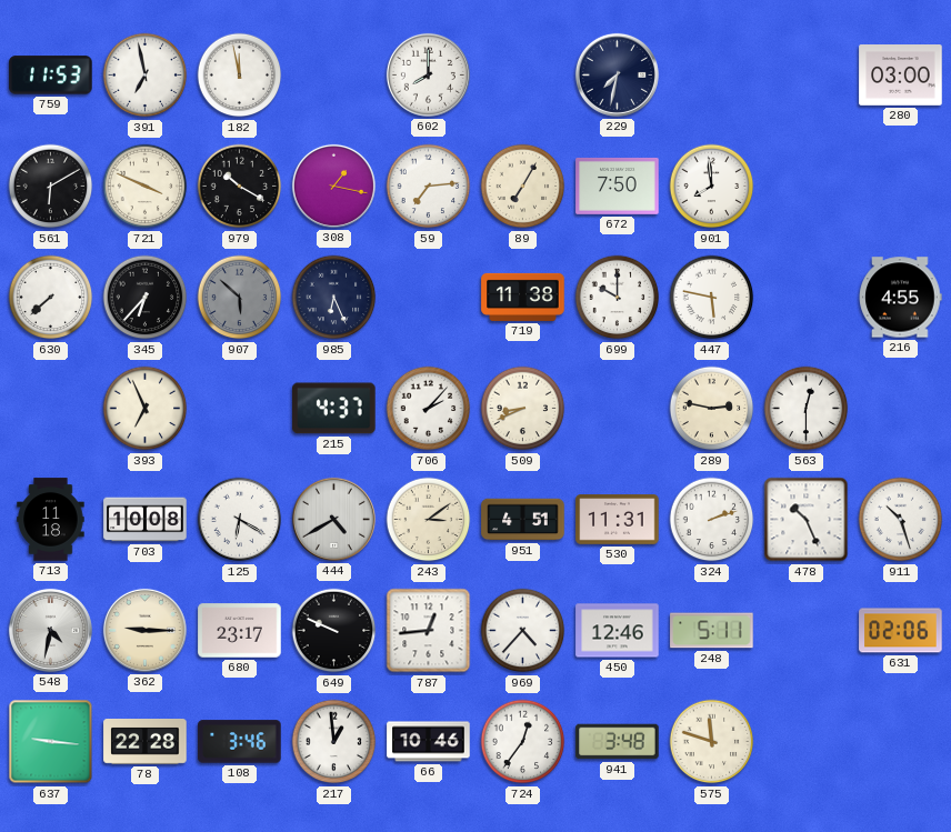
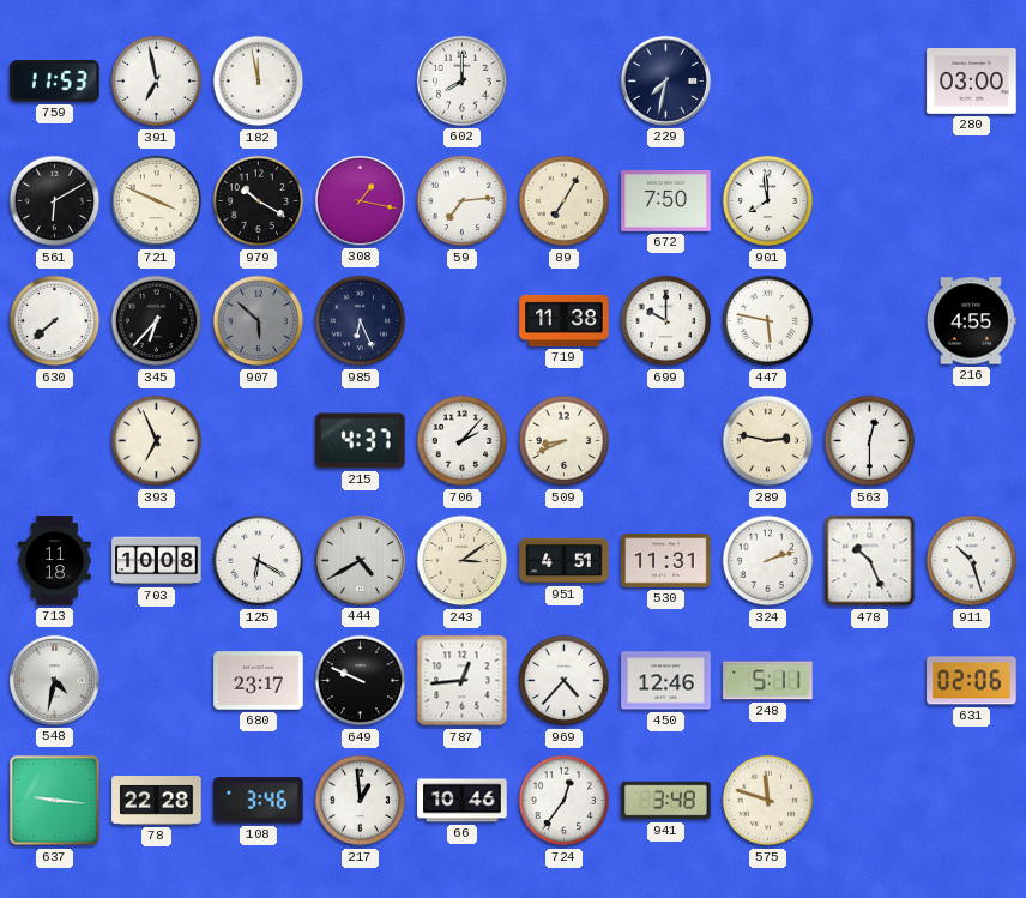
362: 9:15 -> none (144, 630)
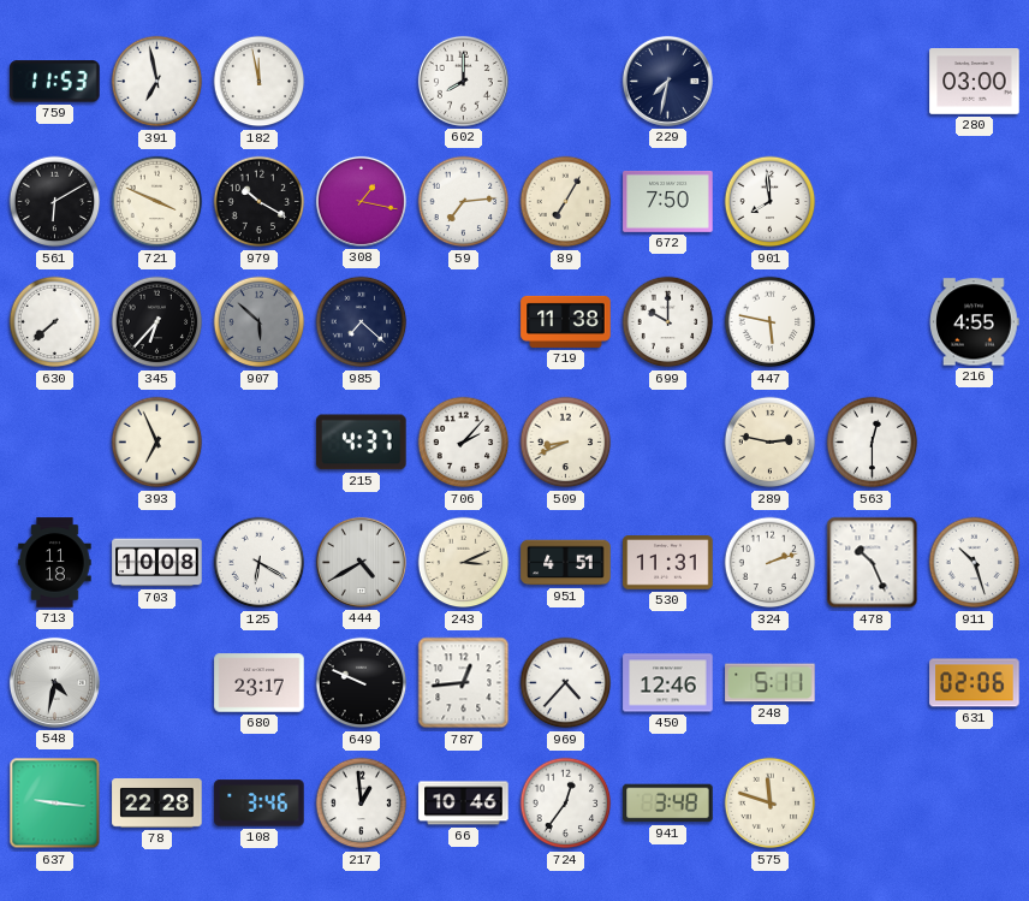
985: 6:26 -> 7:22 (362, 322)
243: 3:09 -> 3:11 (464, 563)
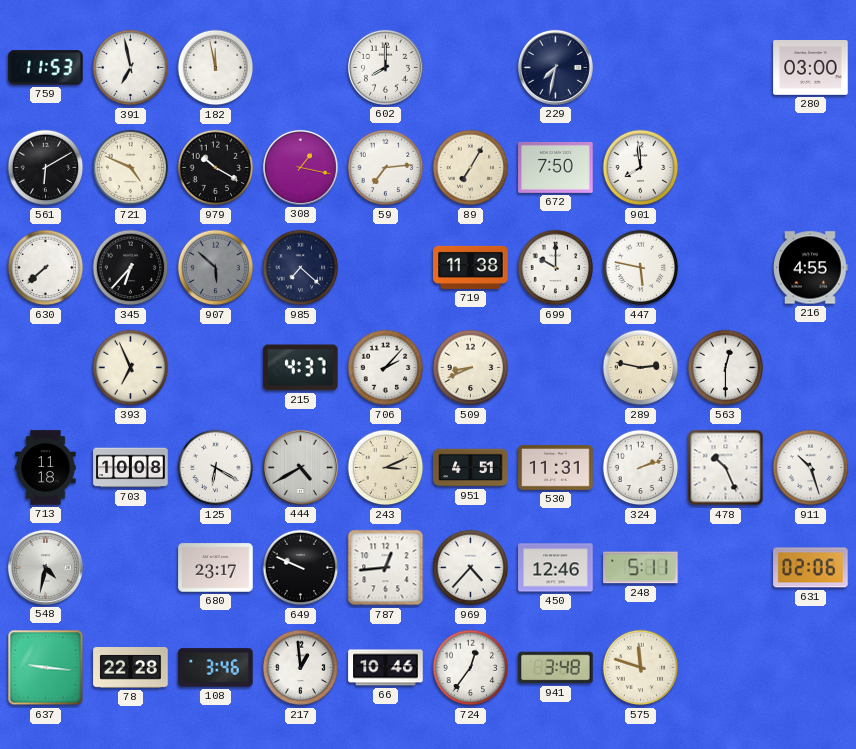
721: 3:49 -> 4:49 (131, 168)
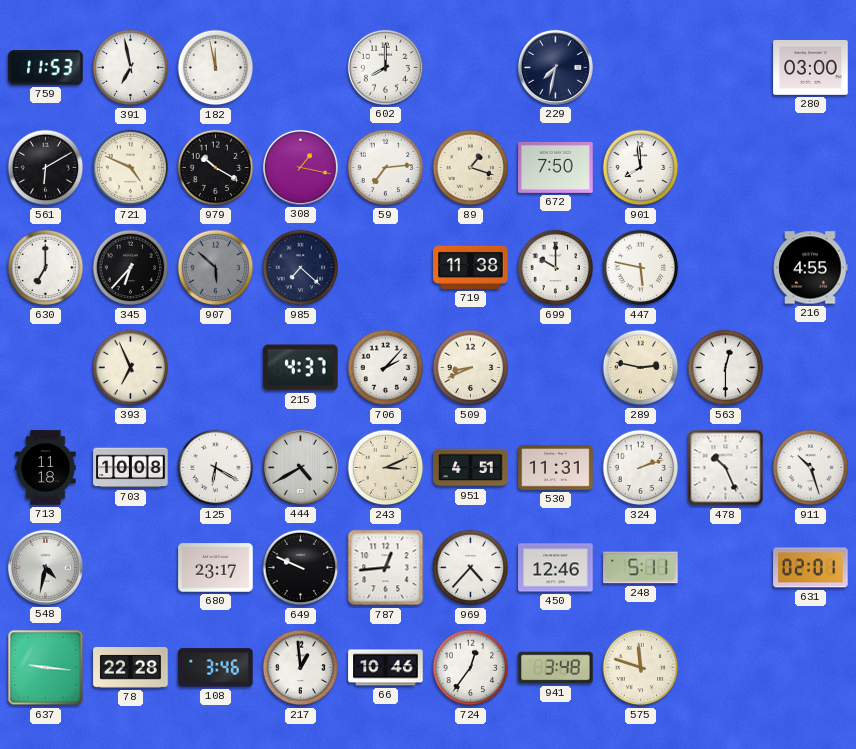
89: 7:05 -> 1:18 (471, 168)
630: 7:38 -> 7:00 (46, 268)
631: 02:06 -> 02:01 (811, 568)
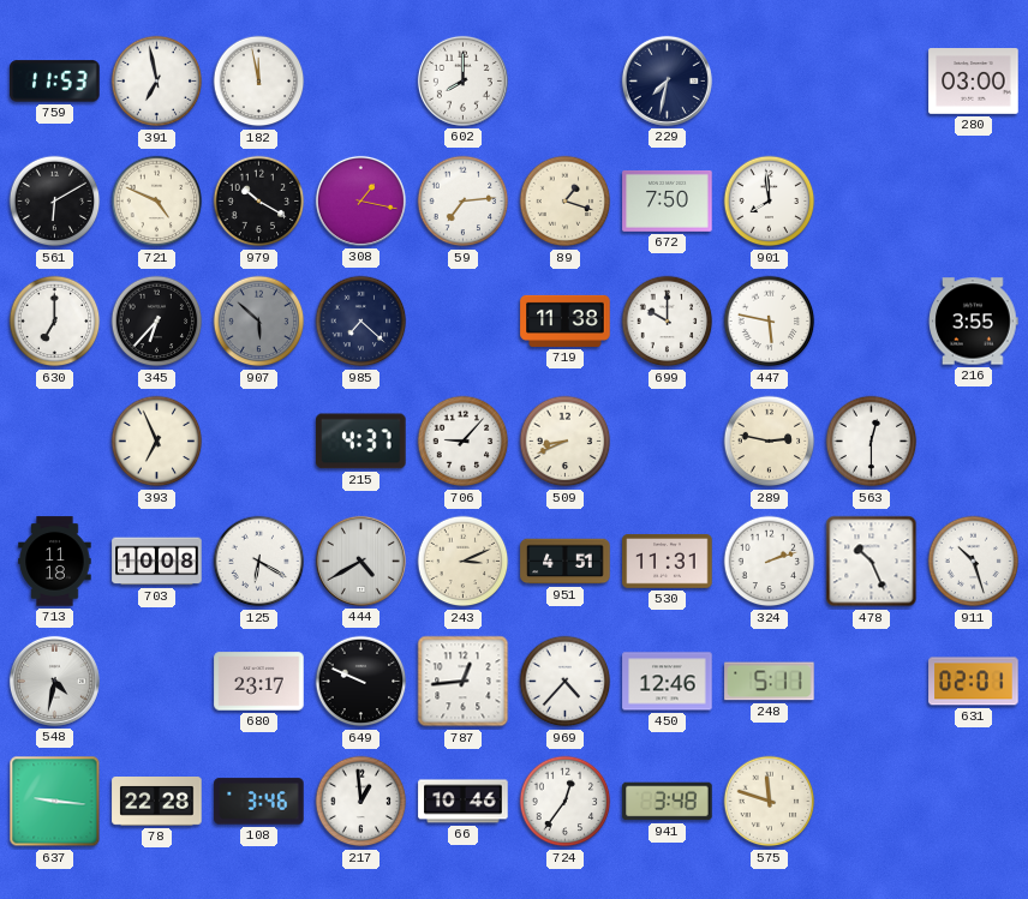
216: 4:55 -> 3:55 (974, 322)
706: 2:07 -> 9:07 (464, 442)
